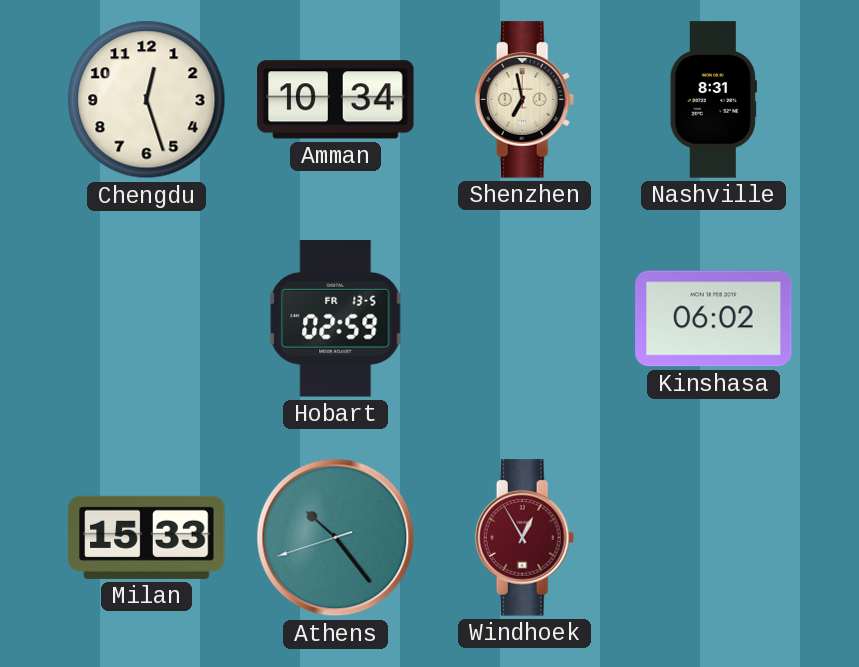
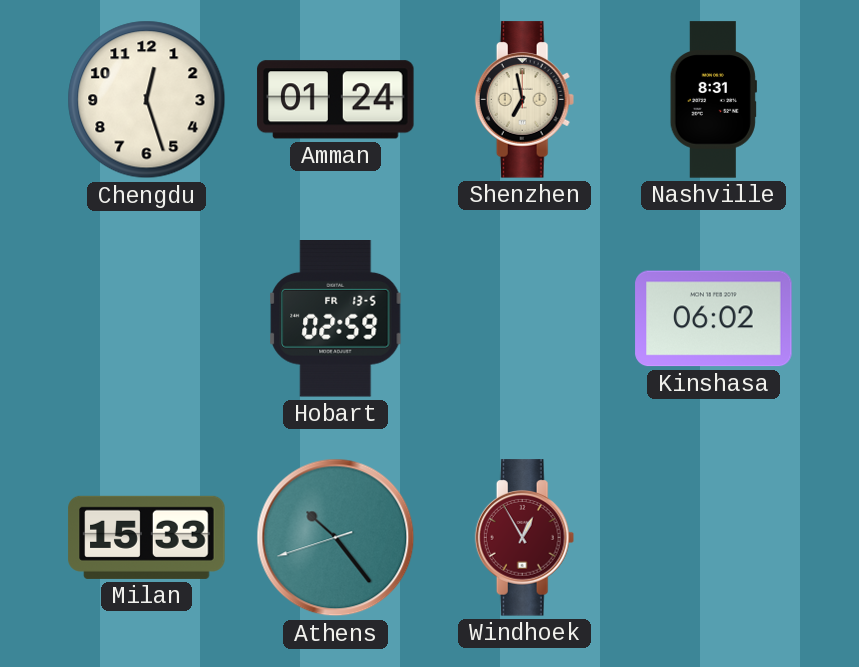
Amman: 10:34 -> 01:24 (336, 100)
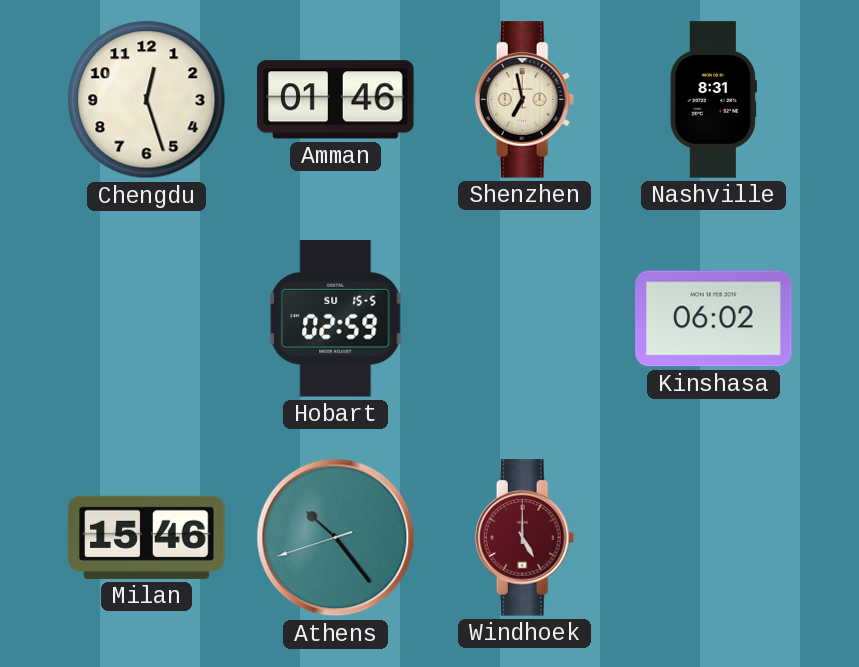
Amman: 01:24 -> 01:46 (336, 100)
Hobart date: FR 13-5 -> SU 15-5 (336, 319)
Milan: 15:33 -> 15:46 (147, 537)
Windhoek: 12:55 -> 5:00 (525, 538)
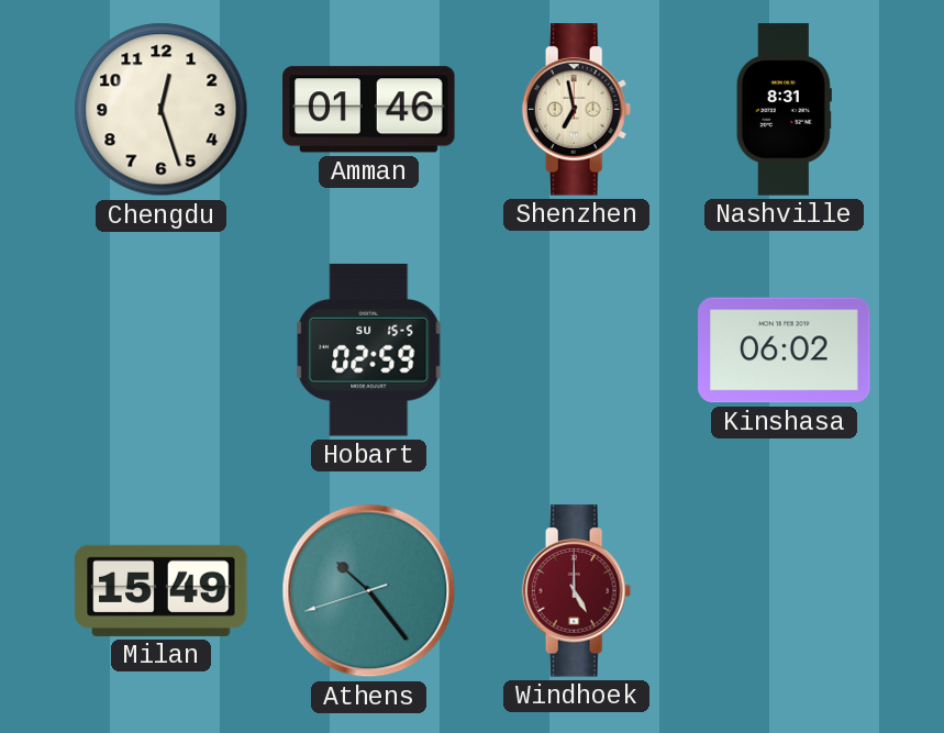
Milan: 15:46 -> 15:49 (162, 590)
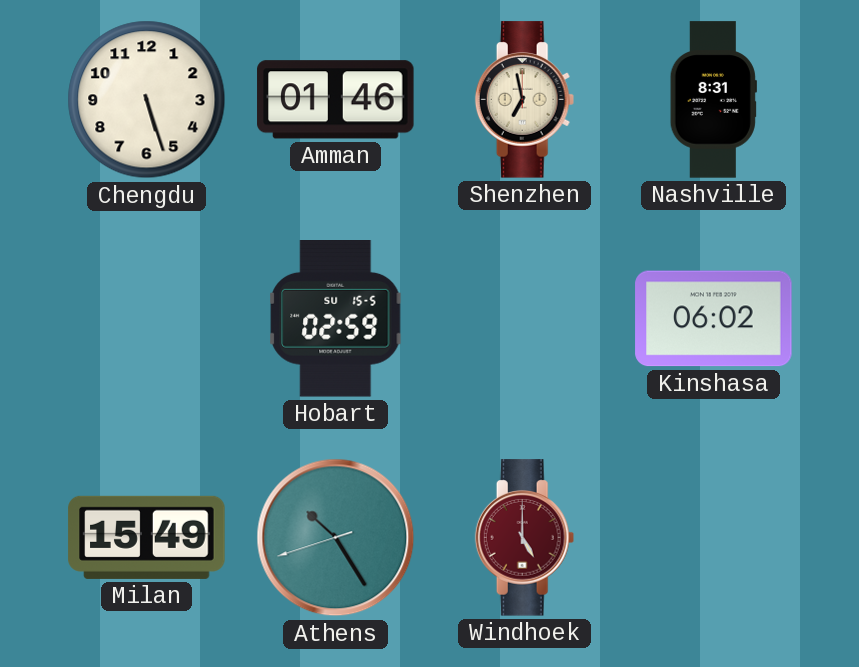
Chengdu: 12:27 -> 5:27 (147, 100)
Athens: 10:23 -> 10:24 (336, 538)
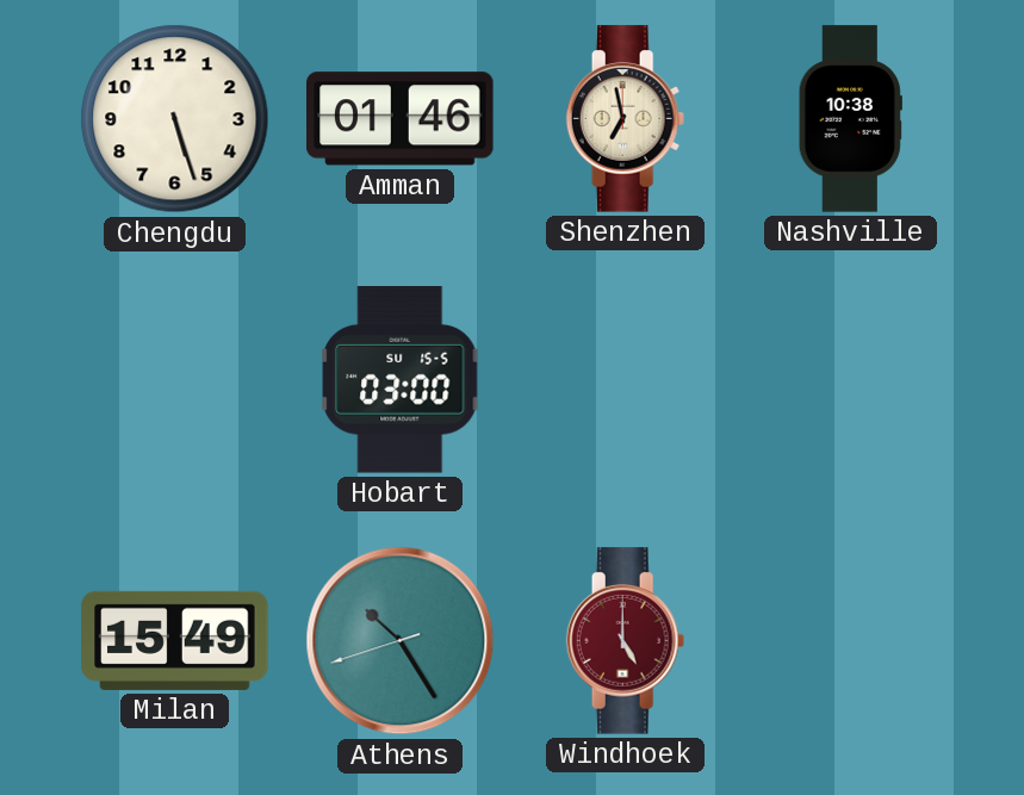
Nashville: 8:31 -> 10:38 (850, 119)
Hobart: 02:59 -> 03:00 (401, 380)
Kinshasa: 06:02 -> none (714, 319)
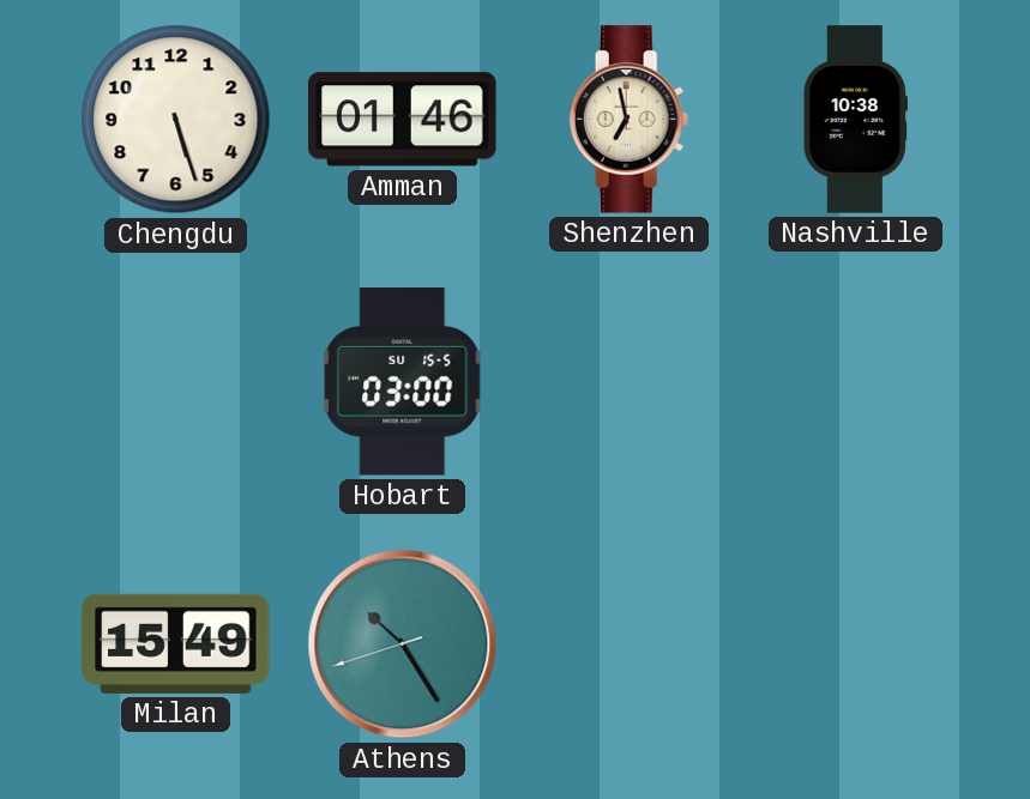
Windhoek: 5:00 -> none (626, 641)
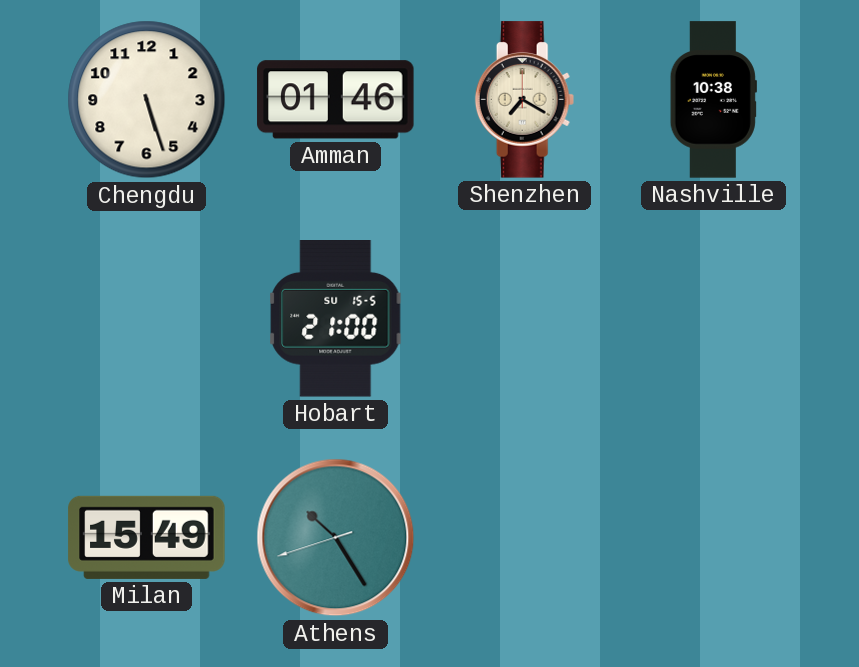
Shenzhen: 6:58 -> 7:20 (525, 100)
Hobart: 03:00 -> 21:00 (336, 319)
